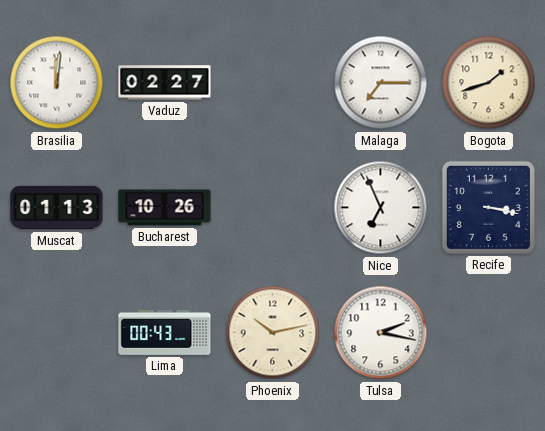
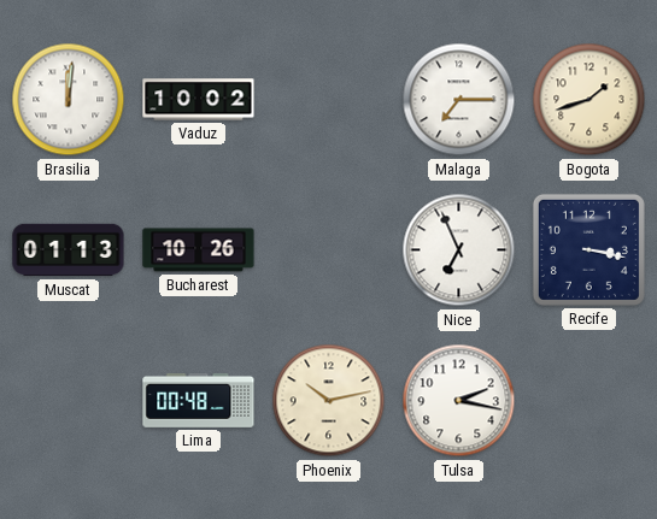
Vaduz: 02:27 -> 10:02 (199, 100)
Lima: 00:43 -> 00:48 (199, 400)
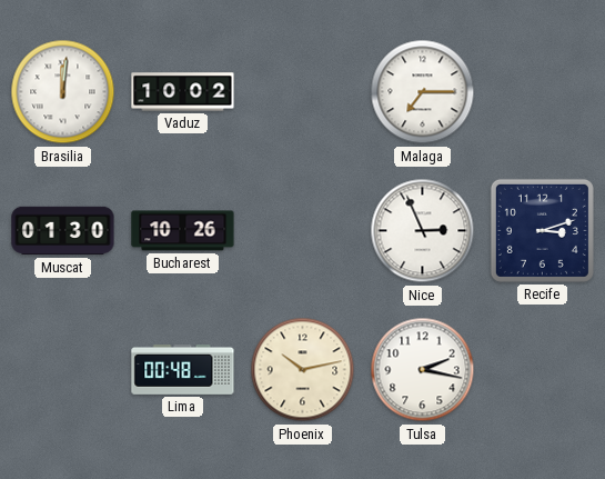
Bogota: 1:42 -> none (589, 100)
Muscat: 01:13 -> 01:30 (63, 231)
Nice: 6:56 -> 2:56 (423, 231)
Recife: 3:17 -> 3:12 (542, 230)
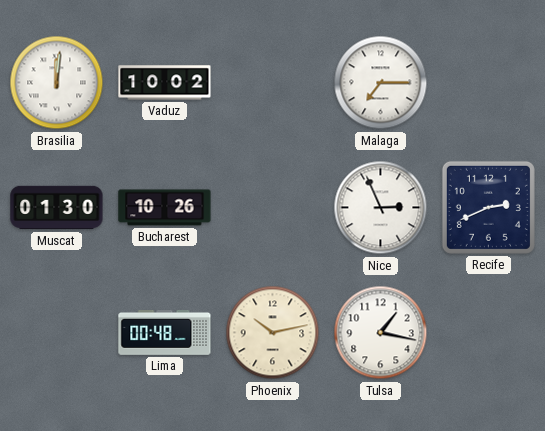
Recife: 3:12 -> 2:41 (488, 207)
Tulsa: 2:17 -> 1:17 (381, 333)
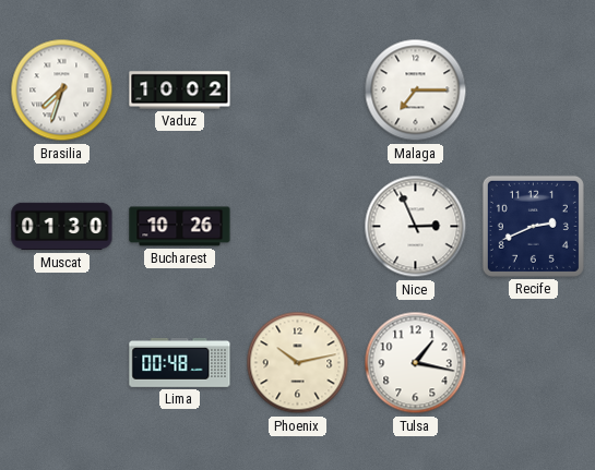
Brasilia: 12:01 -> 7:33 (62, 91)
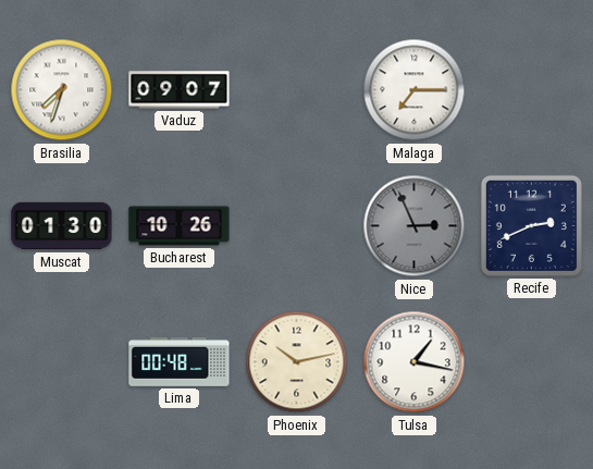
Vaduz: 10:02 -> 09:07 (180, 90)
Nice dial: white -> grey (415, 226)
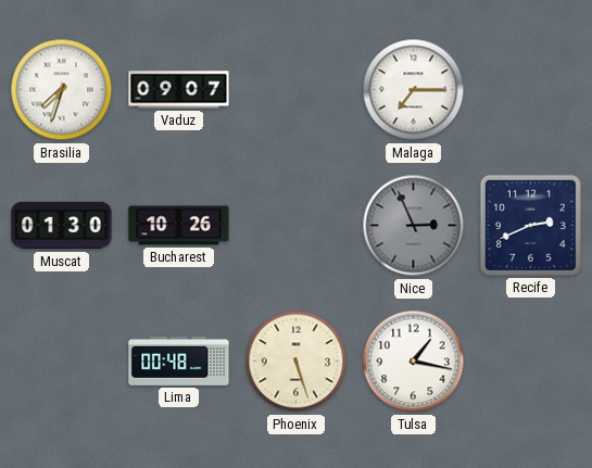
Phoenix: 10:13 -> 5:27 (297, 362)
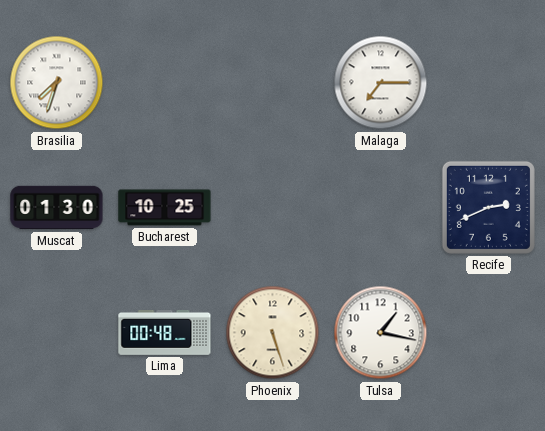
Vaduz: 09:07 -> none (179, 90)
Bucharest: 10:26 -> 10:25 (165, 208)
Nice: 2:56 -> none (414, 226)
